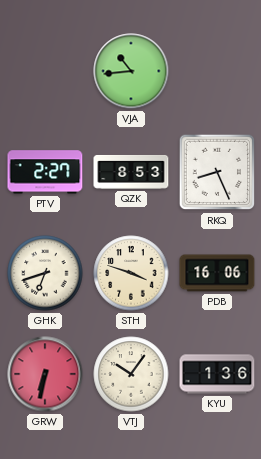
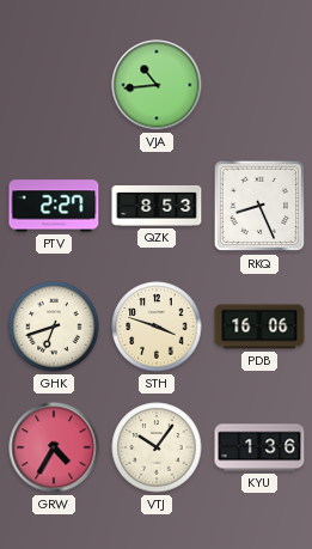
GRW: 6:32 -> 4:35 (54, 447)
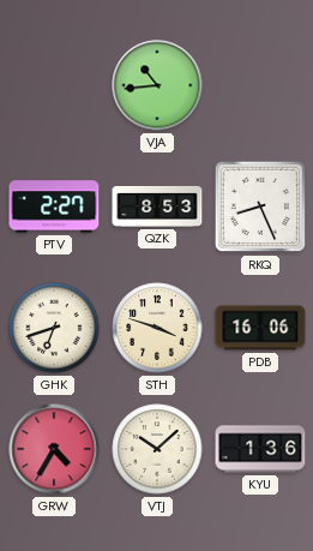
VTJ: 10:06 -> 10:08 (157, 449)
